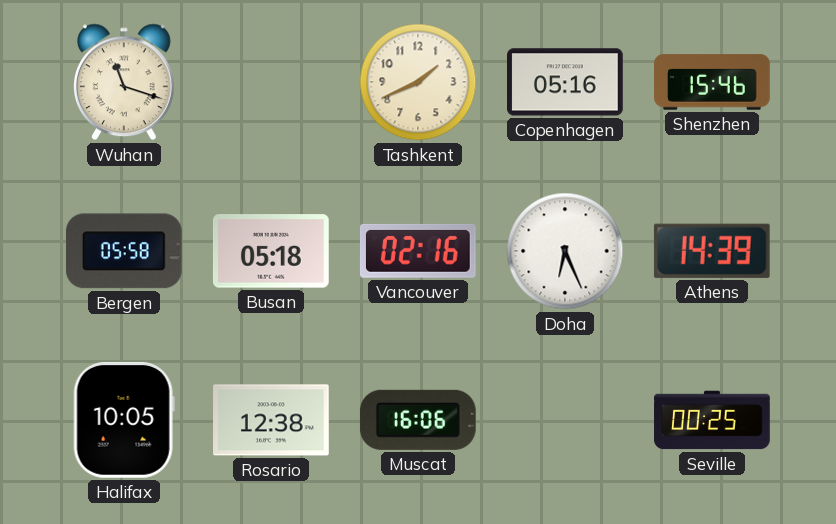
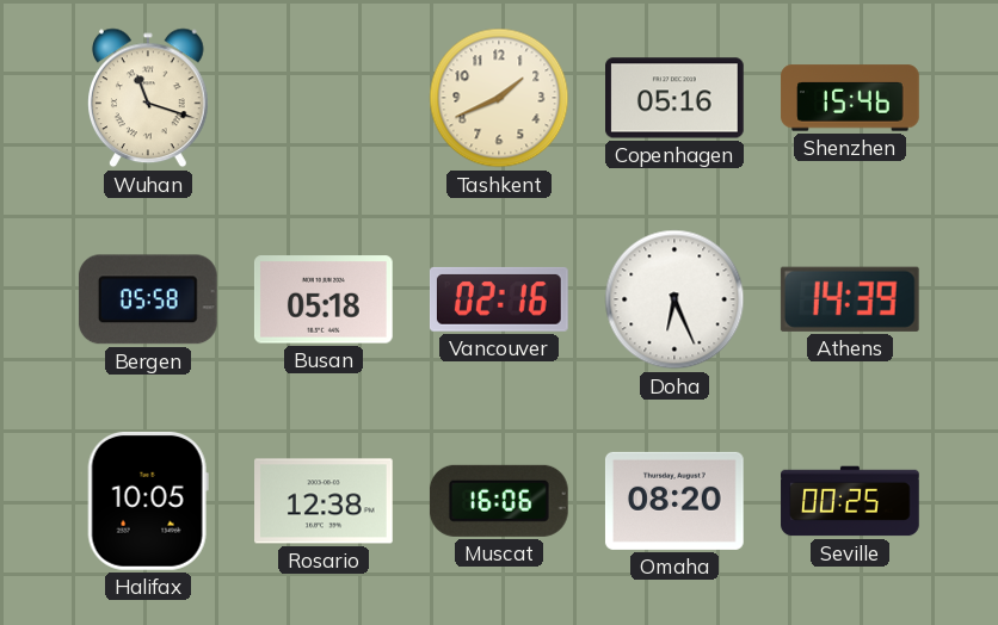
Omaha: none -> 08:20 (674, 501)
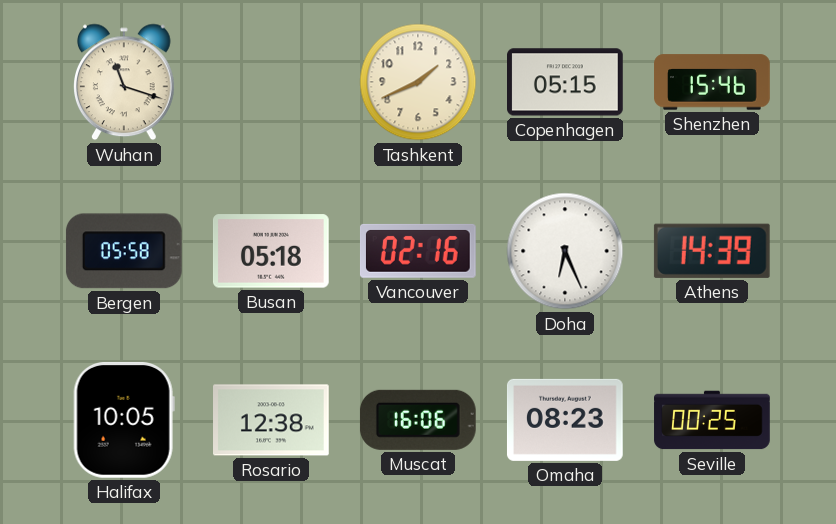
Copenhagen: 05:16 -> 05:15 (566, 82)
Omaha: 08:20 -> 08:23 (565, 420)
